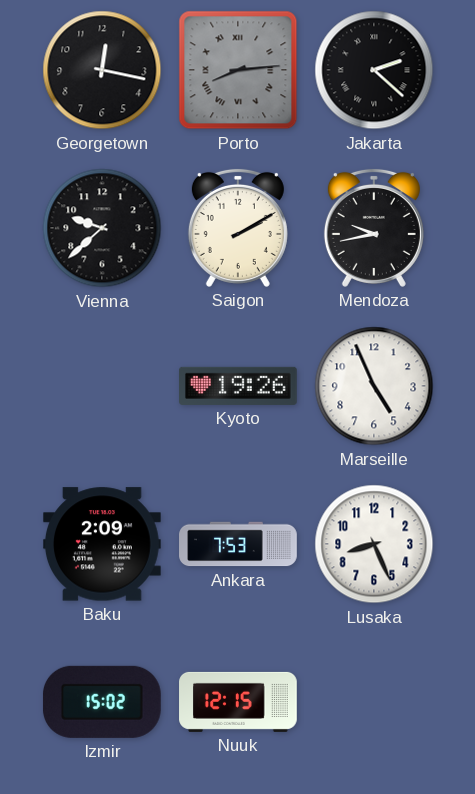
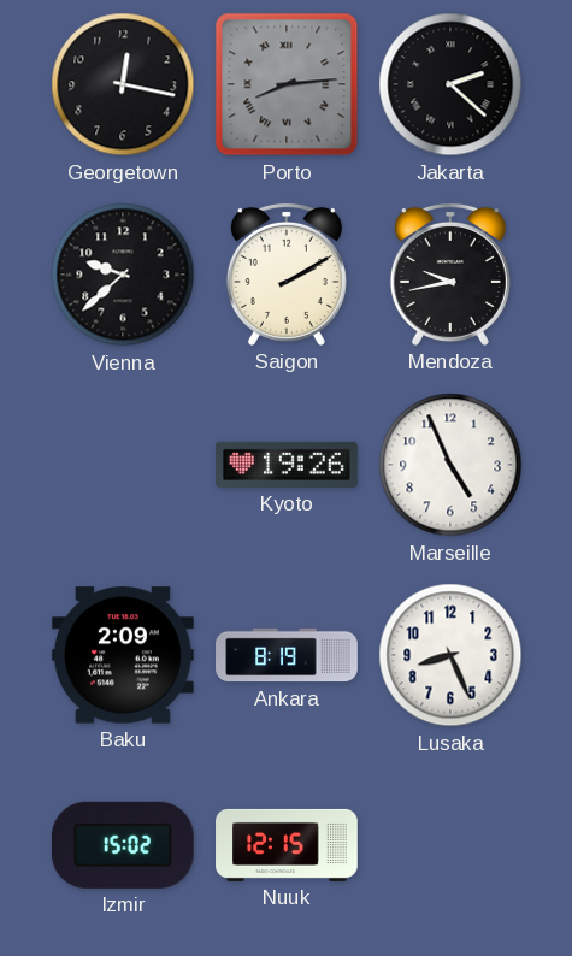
Ankara: 7:53 -> 8:19 (287, 655)
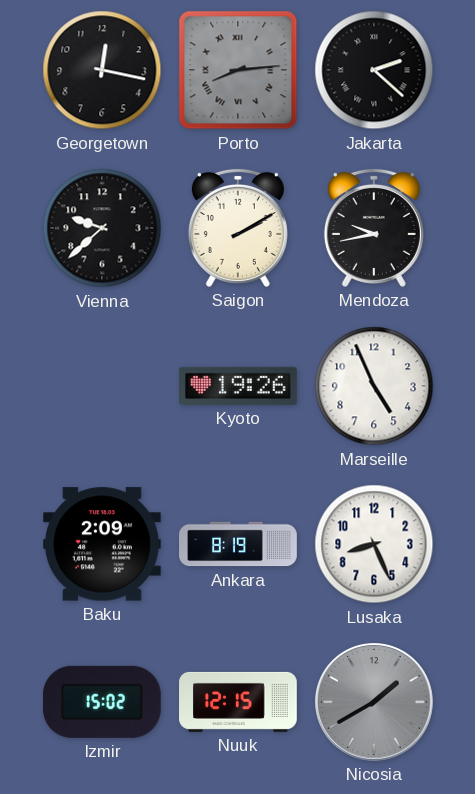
Nicosia: none -> 1:40 (375, 703)
